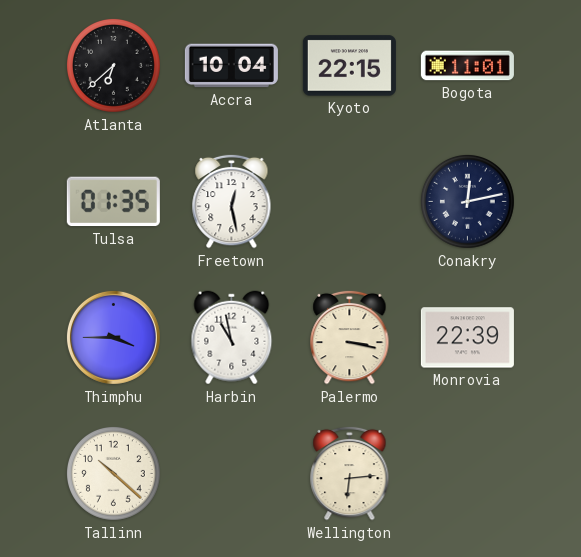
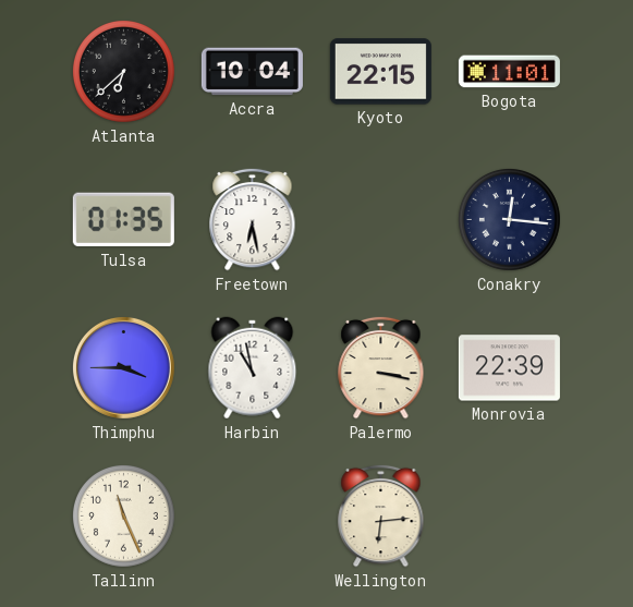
Freetown: 12:28 -> 6:28 (253, 219)
Conakry: 12:13 -> 12:16 (510, 220)
Tallinn: 10:22 -> 11:26 (124, 517)
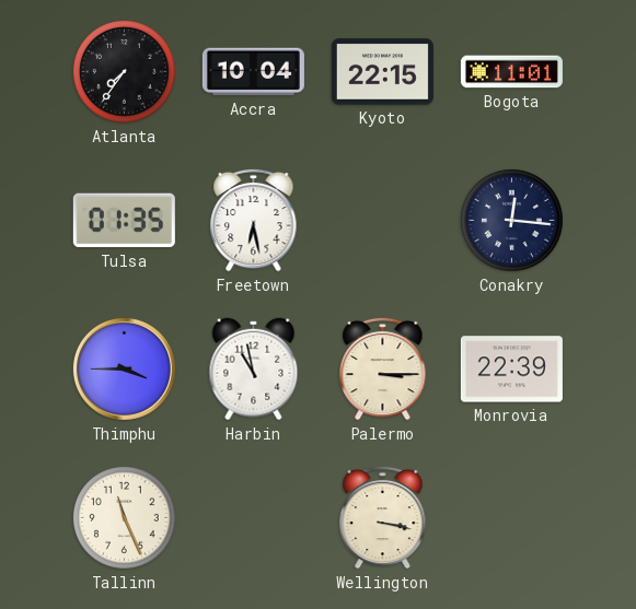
Atlanta: 6:38 -> 7:36 (125, 72)
Palermo: 3:17 -> 3:15 (383, 368)
Wellington: 6:14 -> 3:17 (383, 517)
